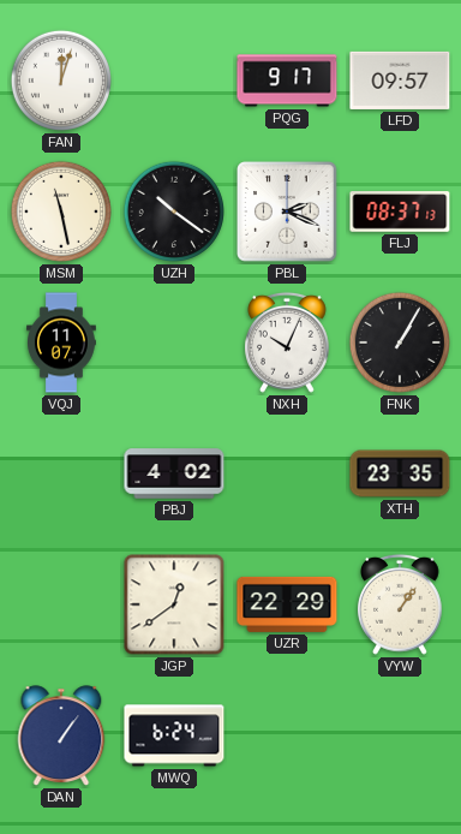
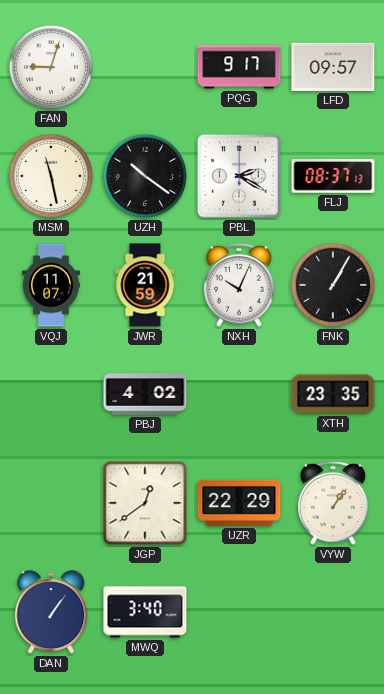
FAN: 12:03 -> 9:03 (51, 67)
PBL: 2:19 -> 2:20 (239, 176)
JWR: none -> 21:59 (145, 285)
MWQ: 6:24 -> 3:40 (145, 612)
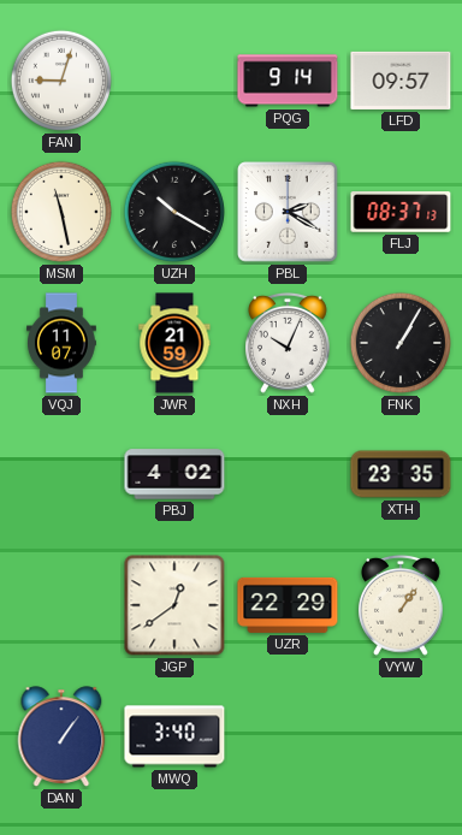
PQG: 9:17 -> 9:14 (288, 81)
UZH: 10:21 -> 10:20 (174, 212)
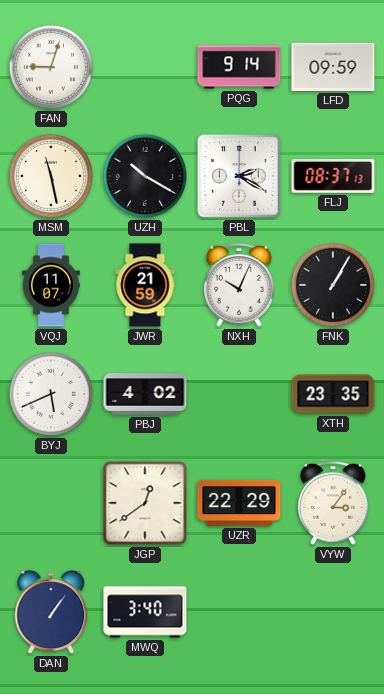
LFD: 09:57 -> 09:59 (333, 67)
BYJ: none -> 5:41 (51, 394)
VYW: 1:06 -> 3:06 (334, 503)
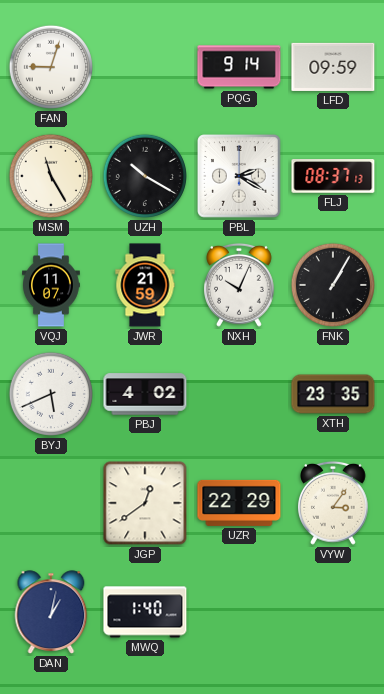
MSM: 11:28 -> 11:25 (51, 176)
DAN: 1:06 -> 1:02 (51, 612)
MWQ: 3:40 -> 1:40 (145, 612)
